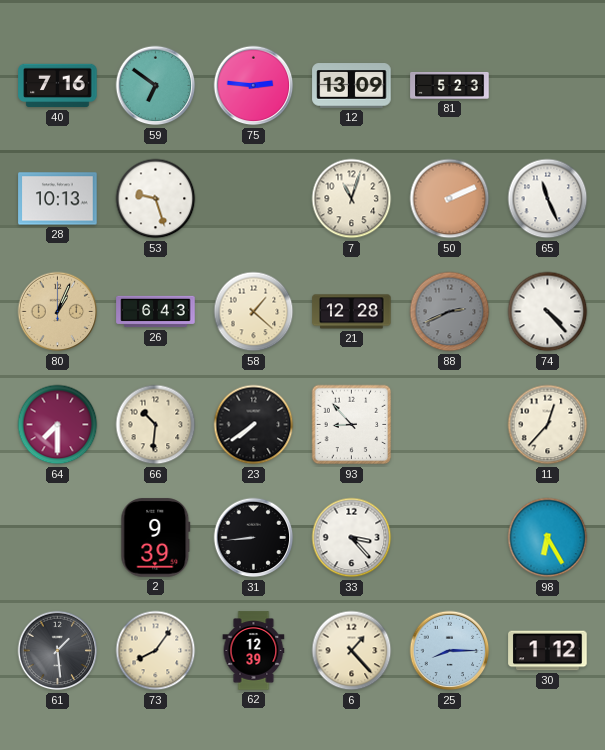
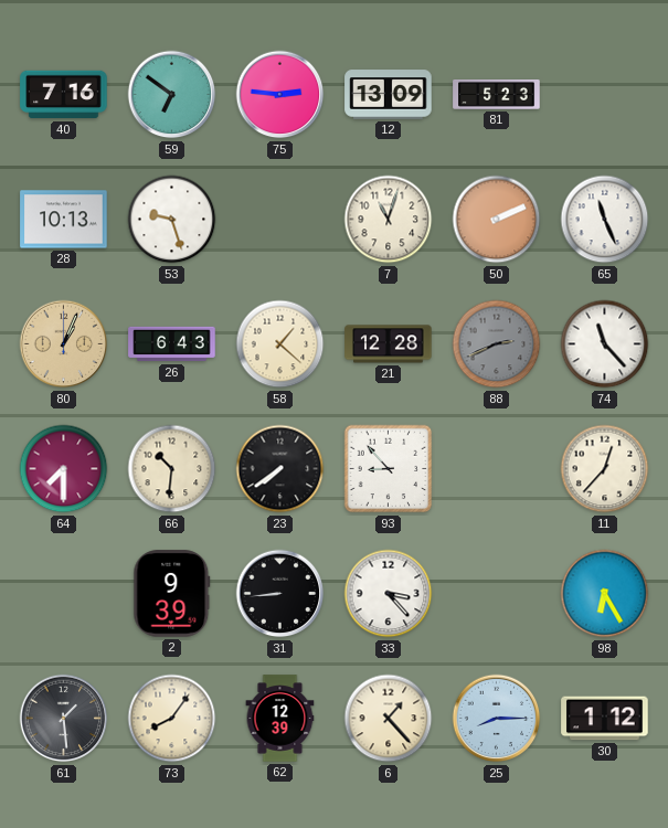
74: 4:23 -> 11:23 (605, 344)
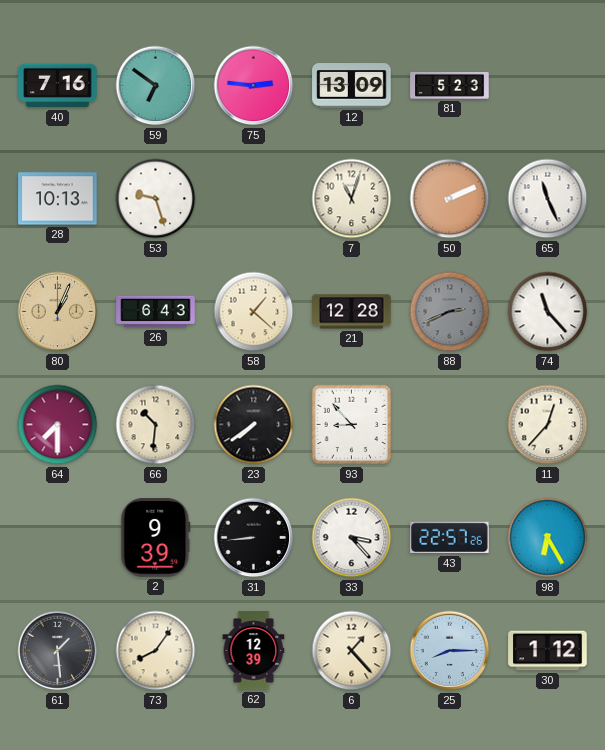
43: none -> 22:57 (450, 538)
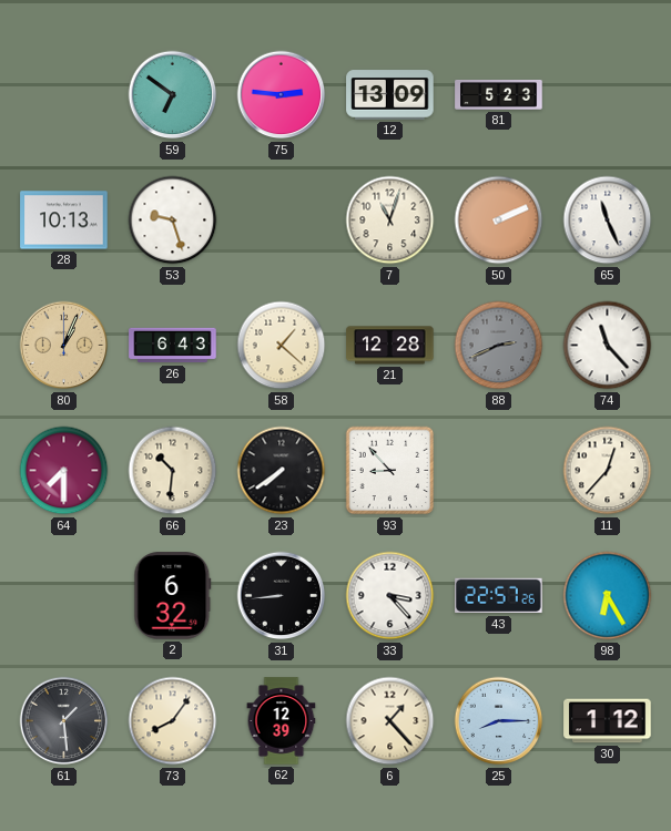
40: 7:16 -> none (58, 86)
2: 9:39 -> 6:32 (173, 596)
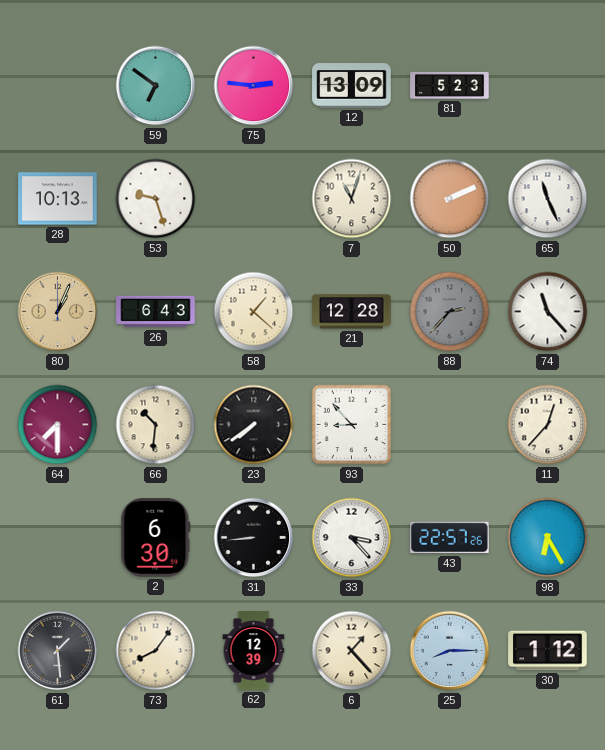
88: 2:41 -> 2:37 (450, 312)
2: 6:32 -> 6:30 (156, 538)
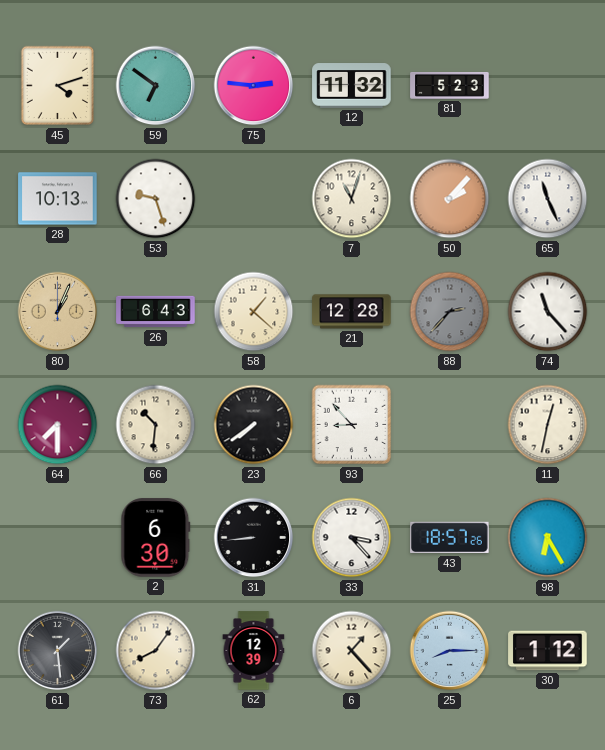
45: none -> 4:12 (57, 86)
12: 13:09 -> 11:32 (352, 86)
50: 2:11 -> 2:07 (450, 199)
11: 12:37 -> 12:32 (548, 425)
43: 22:57 -> 18:57 (450, 538)
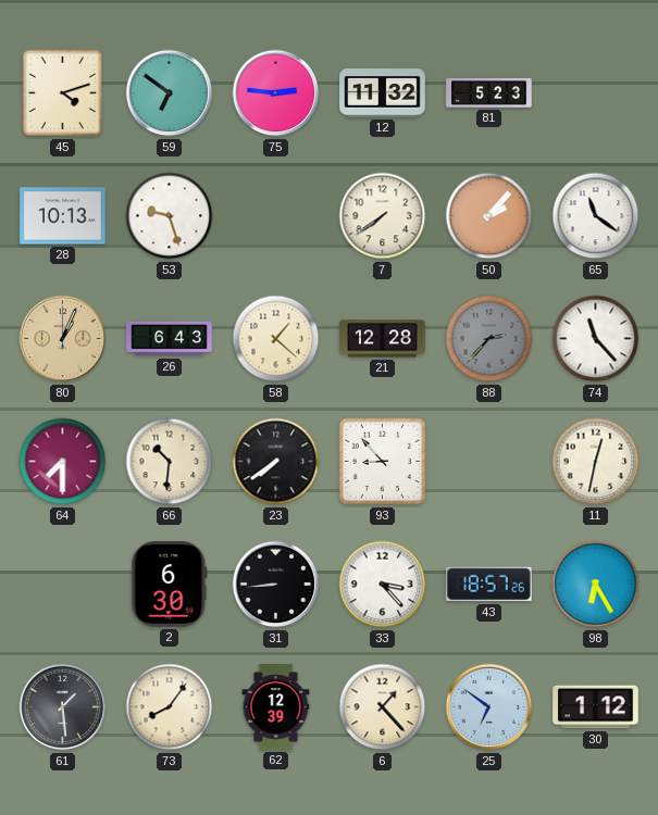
7: 11:03 -> 7:39 (383, 216)
65: 11:26 -> 11:21 (596, 216)
25: 8:15 -> 6:51 (489, 707)
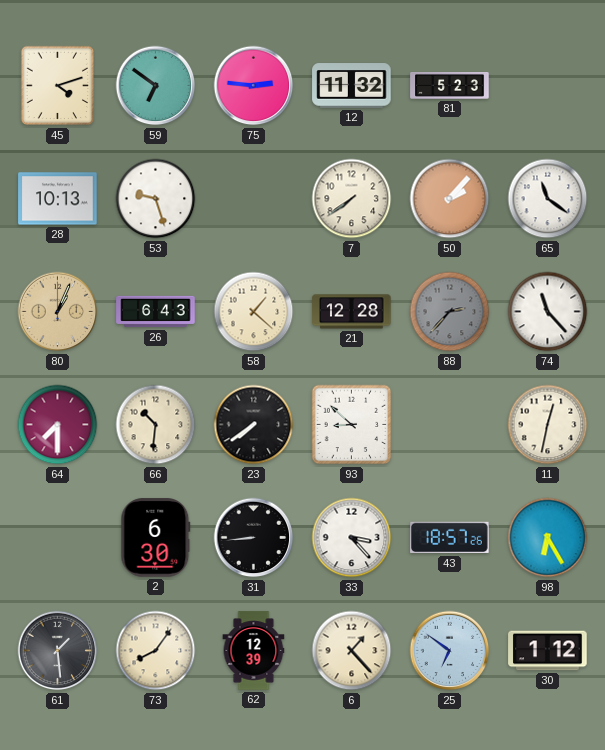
93: 8:53 -> 8:52 (352, 425)
